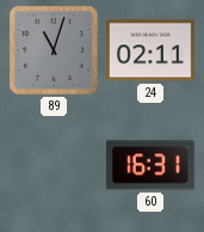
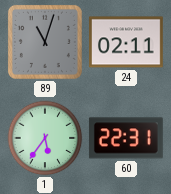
1: none -> 5:36 (45, 138)
60: 16:31 -> 22:31 (126, 138)
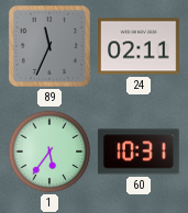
89: 11:03 -> 11:34 (49, 46)
60: 22:31 -> 10:31 (139, 152)
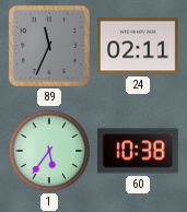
60: 10:31 -> 10:38 (138, 151)
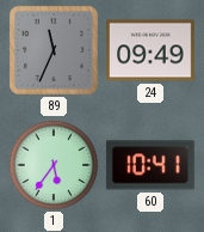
24: 02:11 -> 09:49 (150, 50)
60: 10:38 -> 10:41 (150, 165)
